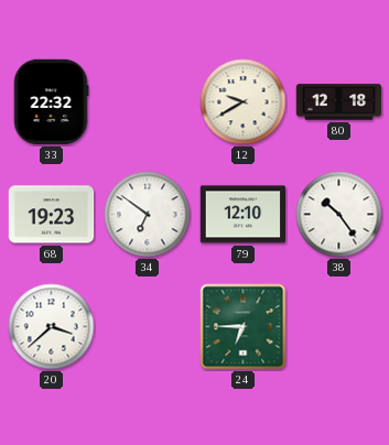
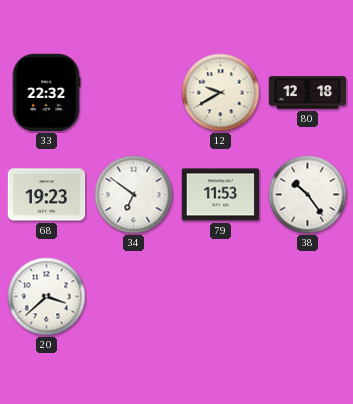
79: 12:10 -> 11:53 (221, 195)
24: 6:45 -> none (244, 327)
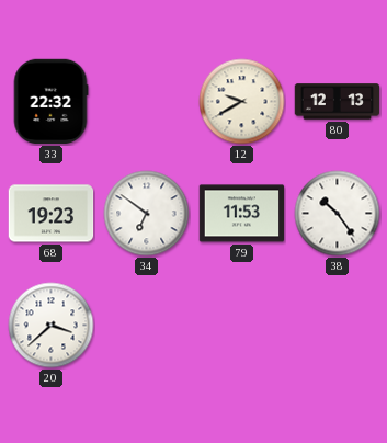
80: 12:18 -> 12:13 (338, 102)
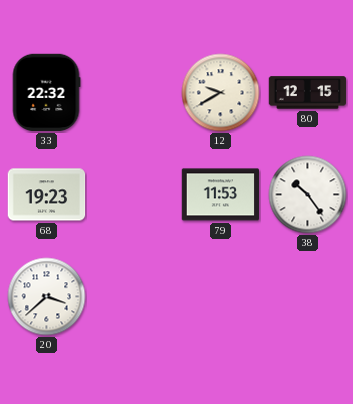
80: 12:13 -> 12:15 (308, 93)
34: 6:51 -> none (147, 214)
